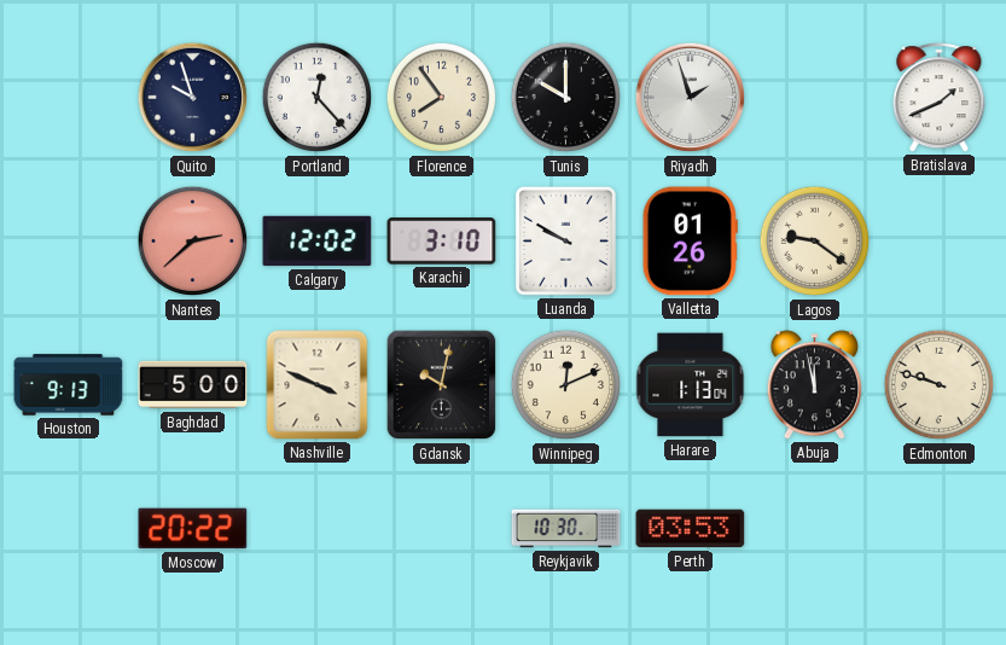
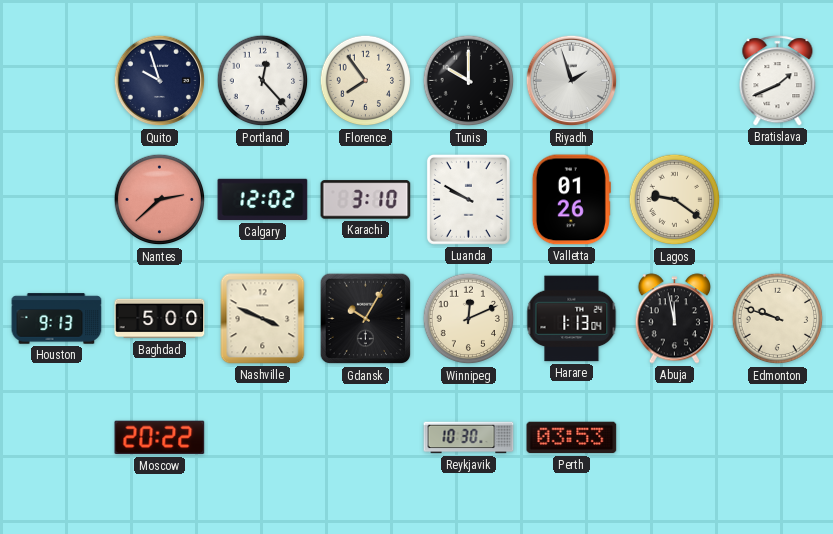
Gdansk: 10:02 -> 10:05 (366, 319)
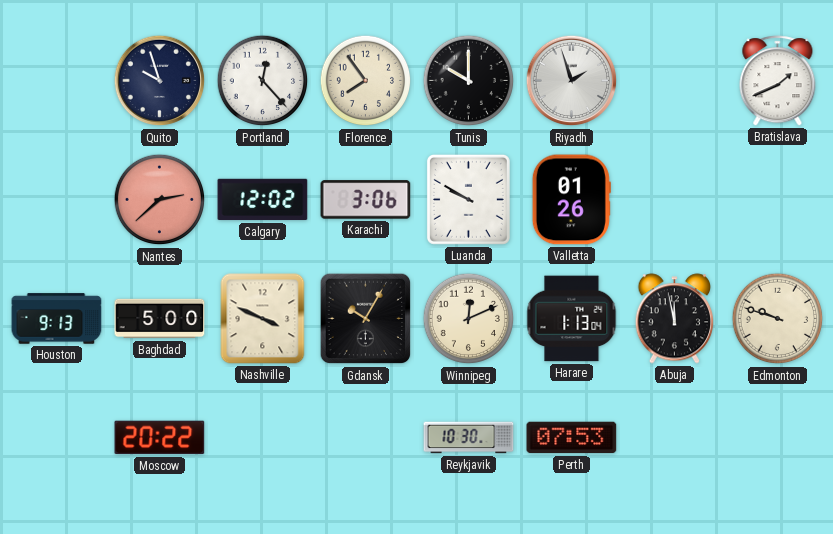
Karachi: 3:10 -> 3:06 (366, 200)
Lagos: 9:21 -> none (675, 200)
Perth: 03:53 -> 07:53 (572, 438)
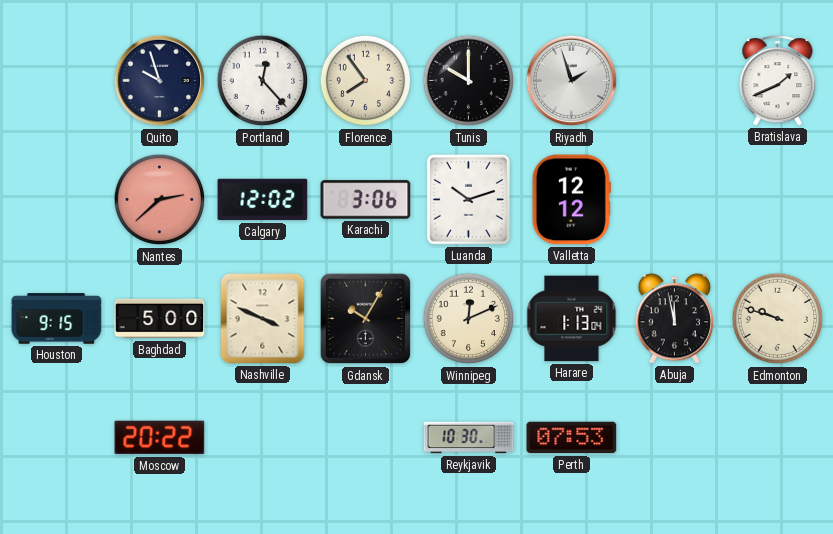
Luanda: 9:50 -> 10:12 (468, 199)
Valletta: 01:26 -> 12:12 (571, 200)
Houston: 9:13 -> 9:15 (57, 319)
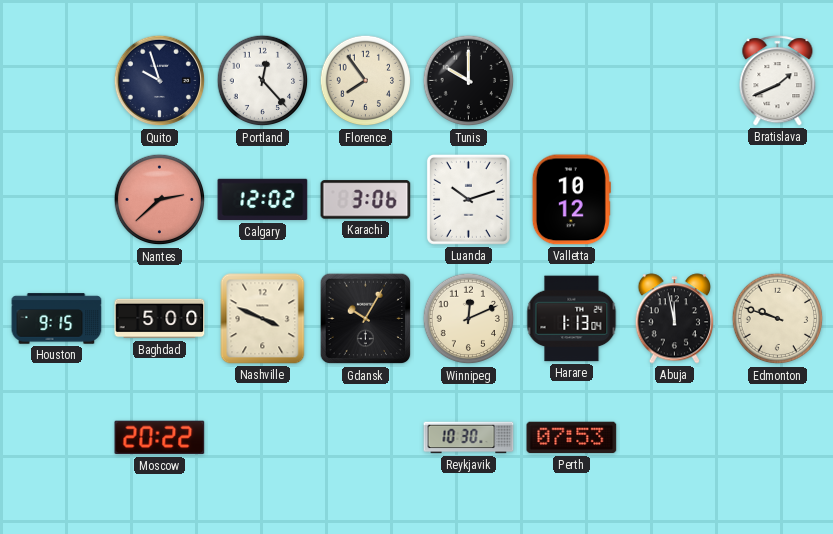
Riyadh: 1:57 -> none (572, 81)
Valletta: 12:12 -> 10:12 (571, 200)
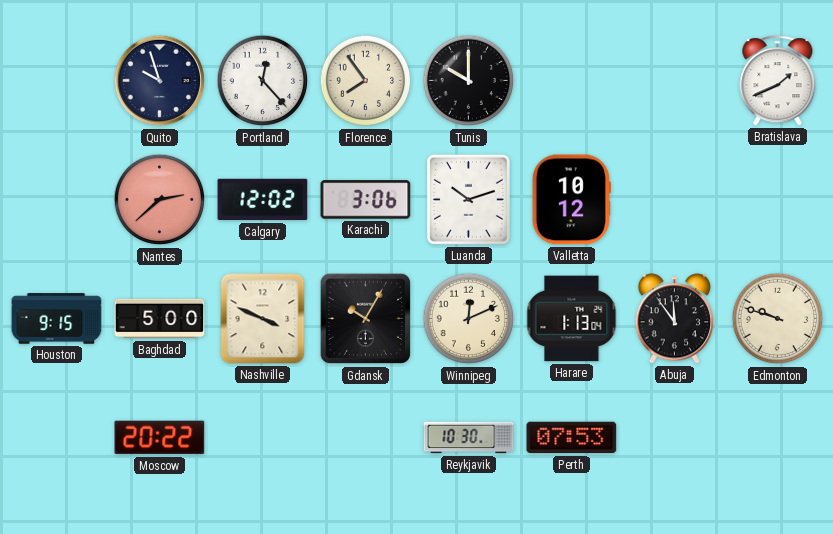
Abuja: 11:58 -> 11:54 (675, 319)
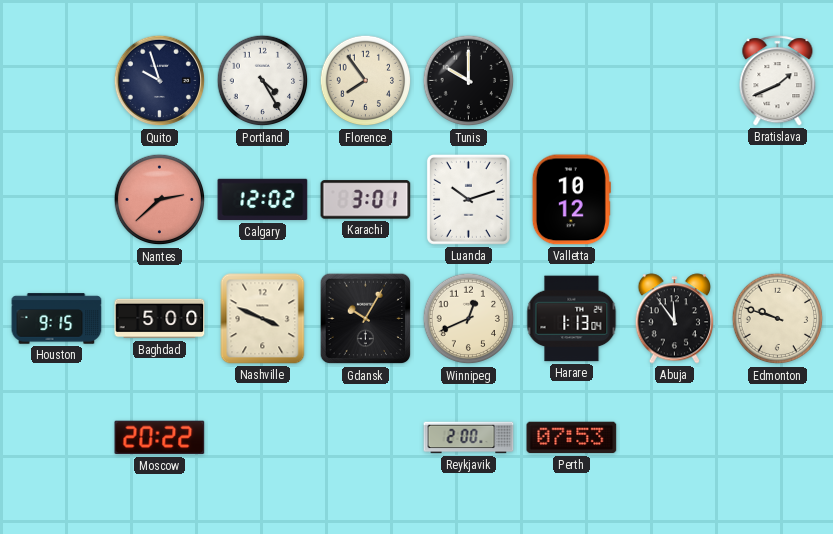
Portland: 12:23 -> 4:25 (263, 81)
Karachi: 3:06 -> 3:01 (366, 200)
Winnipeg: 12:11 -> 12:41 (469, 319)
Reykjavik: 10:30 -> 2:00 (469, 438)
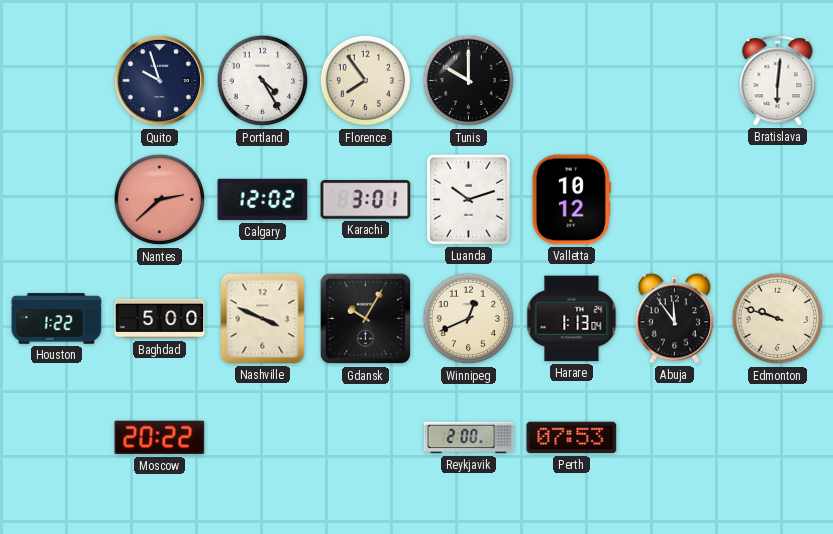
Bratislava: 1:41 -> 6:01 (778, 81)
Houston: 9:15 -> 1:22 (57, 319)
